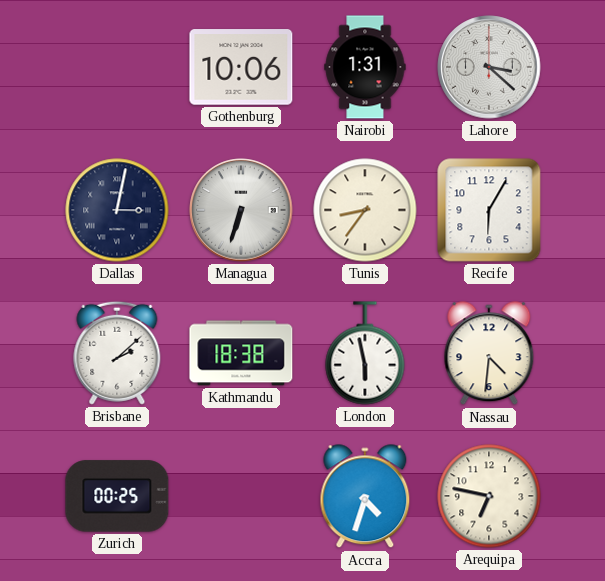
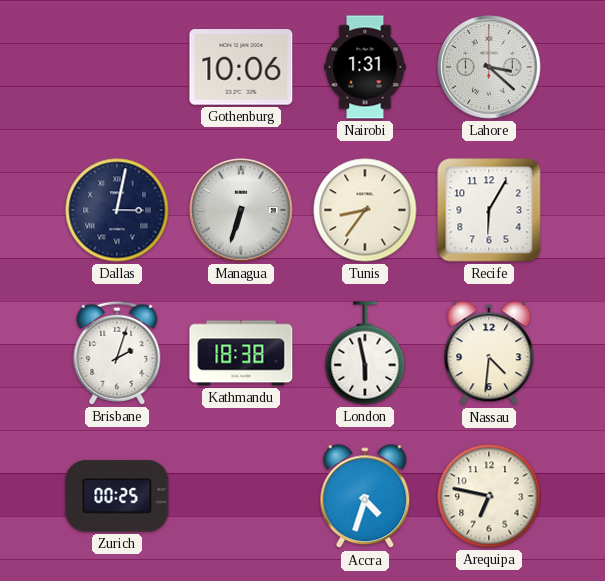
Brisbane: 2:08 -> 2:03 (117, 353)
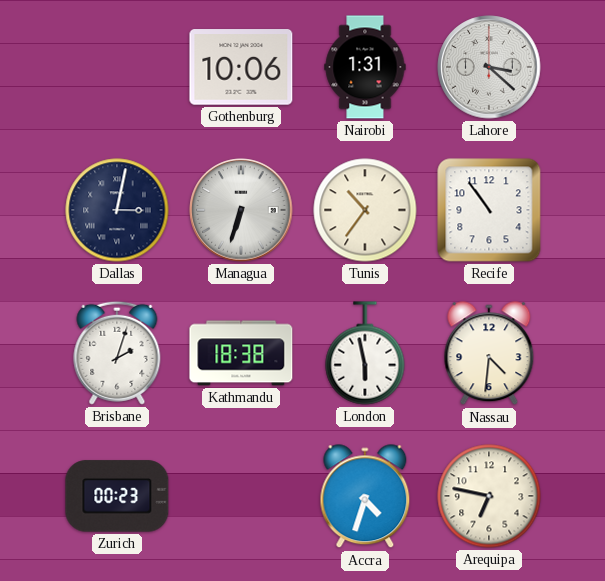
Tunis: 8:36 -> 10:36 (365, 210)
Recife: 6:05 -> 10:54 (489, 210)
Zurich: 00:25 -> 00:23 (117, 496)
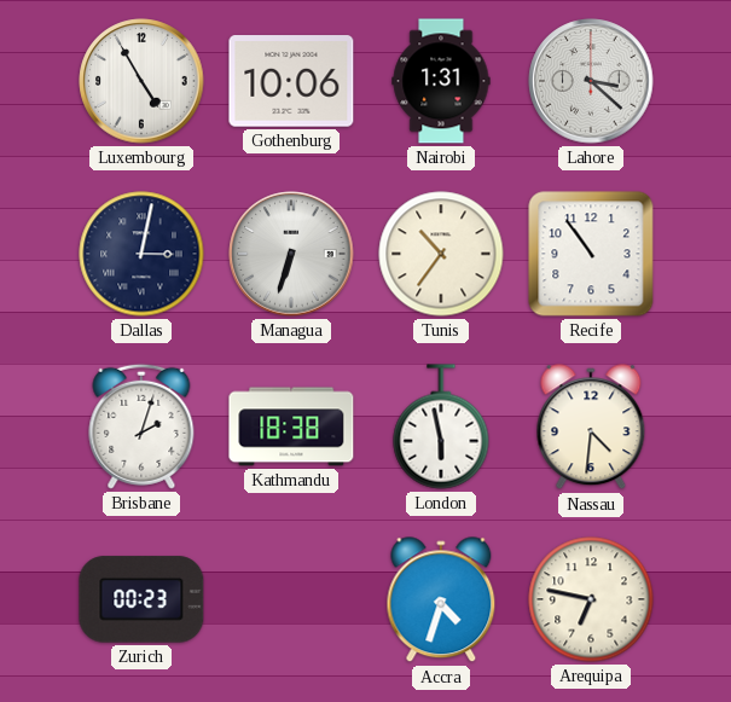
Luxembourg: none -> 4:55 (141, 81)
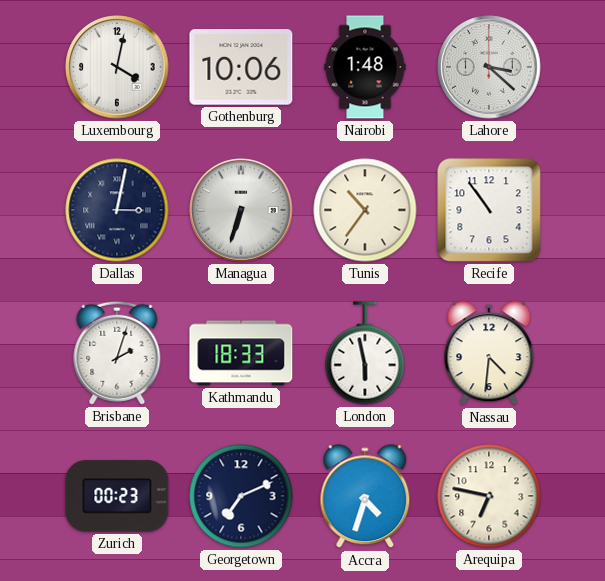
Luxembourg: 4:55 -> 4:02 (117, 67)
Nairobi: 1:31 -> 1:48 (365, 67)
Kathmandu: 18:38 -> 18:33 (241, 353)
Georgetown: none -> 7:11 (241, 496)
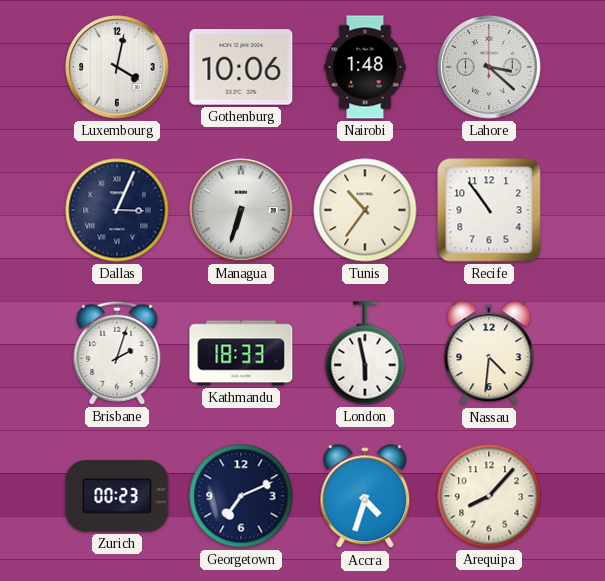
Dallas: 3:02 -> 3:04 (117, 210)
Arequipa: 6:47 -> 8:07 (489, 496)
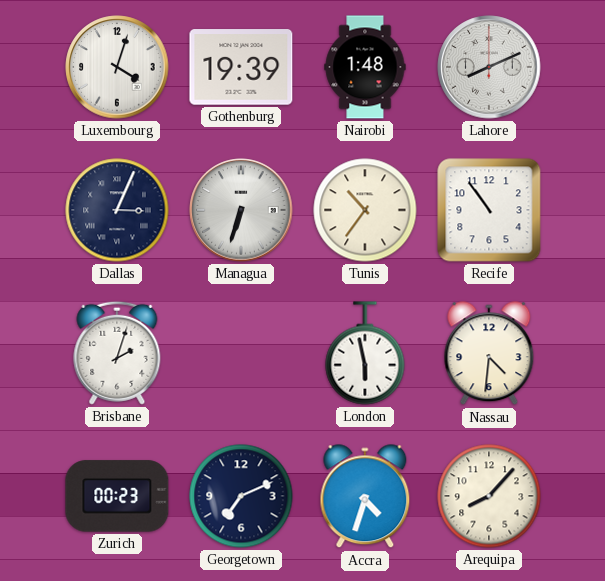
Luxembourg: 4:02 -> 4:03 (117, 67)
Gothenburg: 10:06 -> 19:39 (241, 67)
Lahore: 3:22 -> 8:11 (489, 67)
Kathmandu: 18:33 -> none (241, 353)
